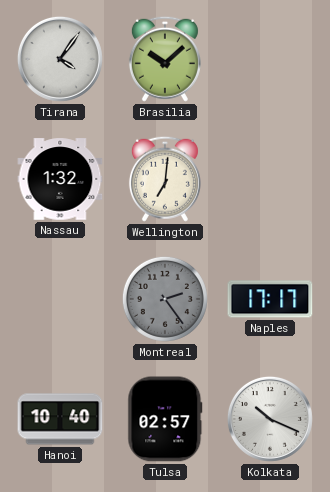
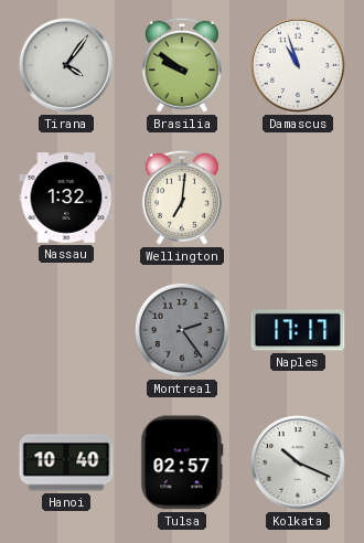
Brasilia: 10:08 -> 9:51 (182, 65)
Damascus: none -> 10:57 (298, 65)
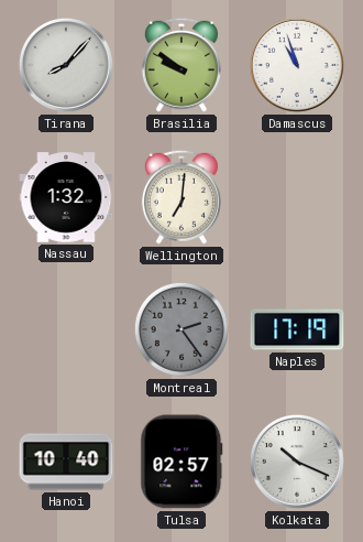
Tirana: 4:06 -> 8:07 (66, 65)
Naples: 17:17 -> 17:19 (297, 329)
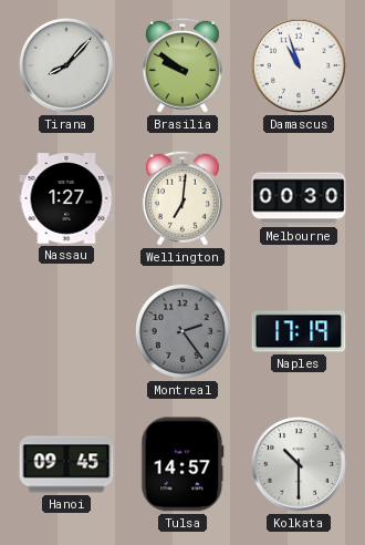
Nassau: 1:32 -> 1:27 (66, 198)
Melbourne: none -> 00:30 (299, 198)
Hanoi: 10:40 -> 09:45 (66, 464)
Tulsa: 02:57 -> 14:57 (182, 464)
Kolkata: 10:19 -> 10:30 (299, 464)
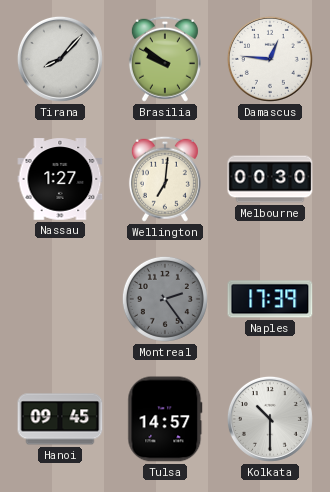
Damascus: 10:57 -> 12:46 (270, 59)
Naples: 17:19 -> 17:39 (270, 299)
